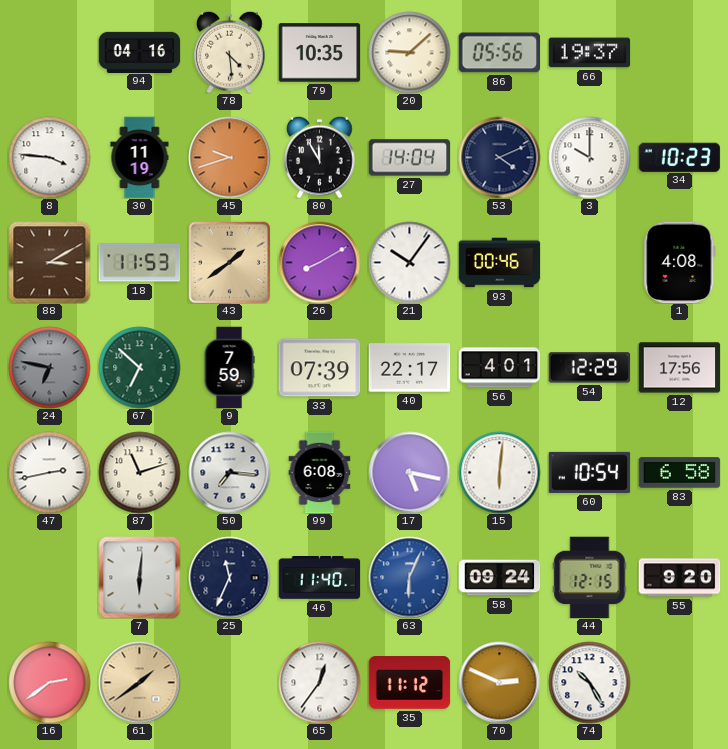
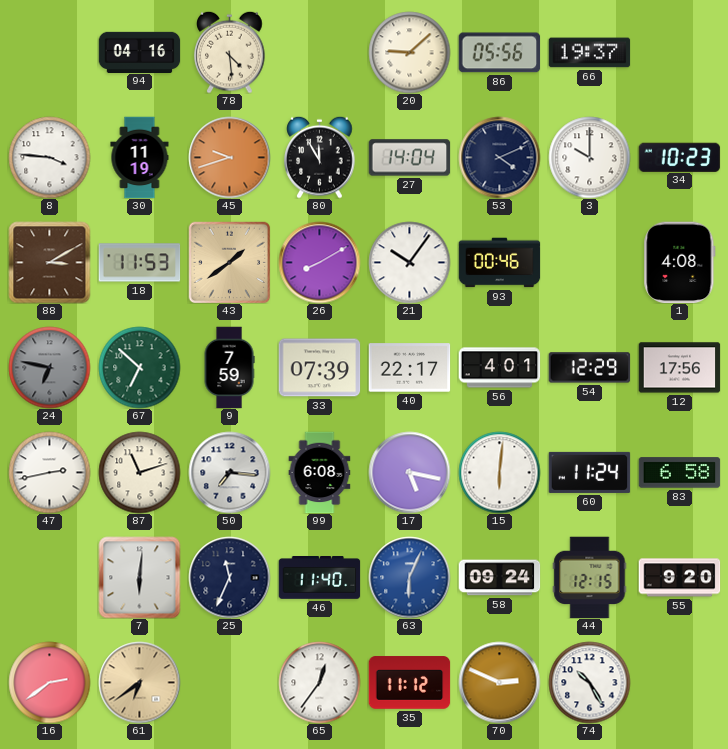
79: 10:35 -> none (319, 53)
60: 10:54 -> 11:24 (589, 472)
61: 1:39 -> 6:39 (139, 682)
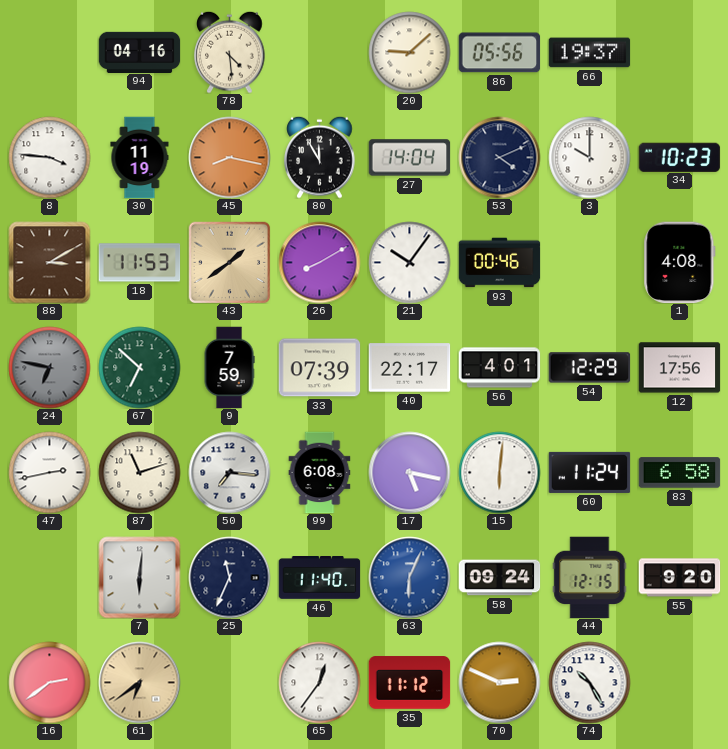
45: 9:42 -> 8:17 (229, 157)
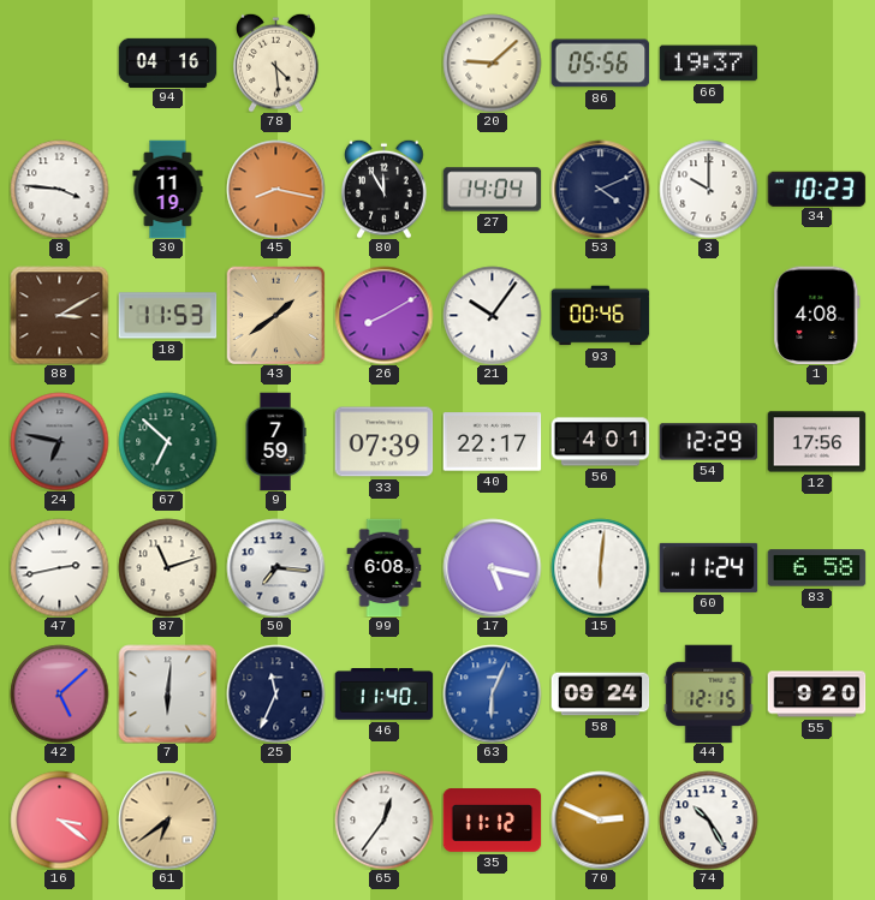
42: none -> 5:08 (59, 693)
16: 2:39 -> 3:21 (59, 819)
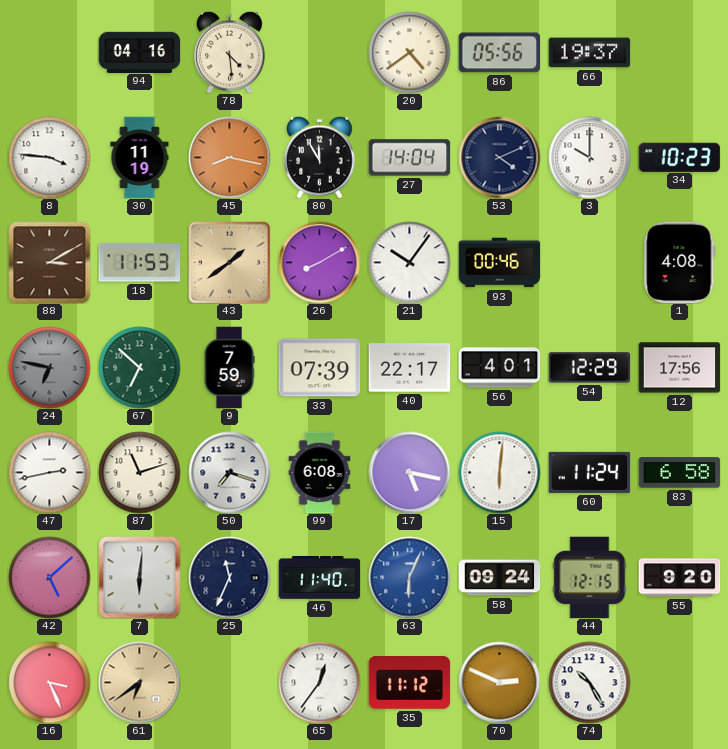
20: 9:08 -> 4:39 (409, 52)
50: 7:16 -> 7:18 (229, 472)
16: 3:21 -> 3:26 (49, 682)
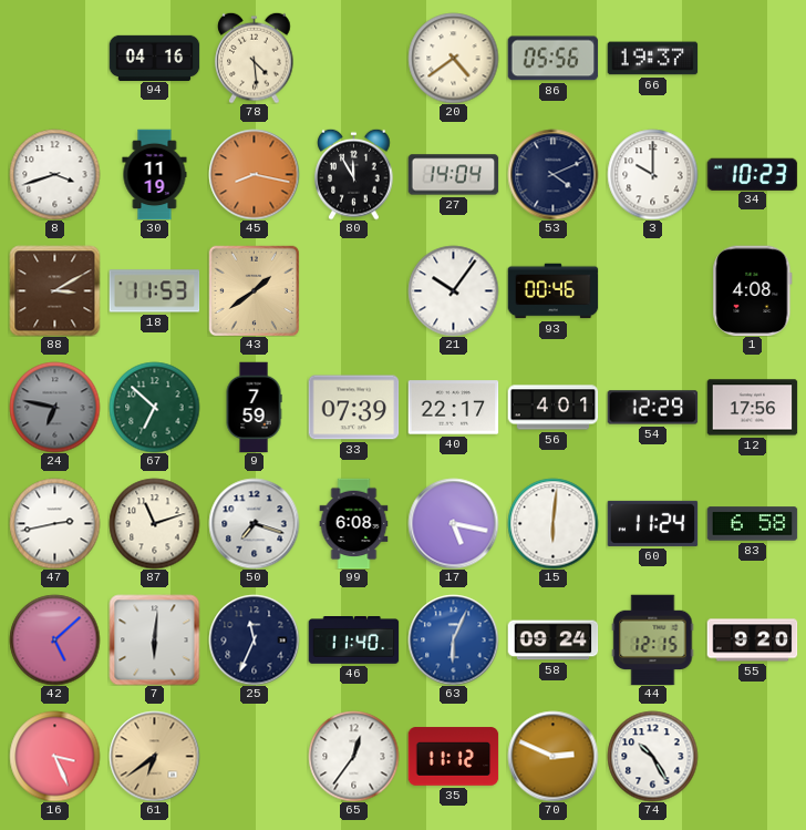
8: 3:46 -> 3:42 (54, 174)
26: 8:10 -> none (319, 262)
